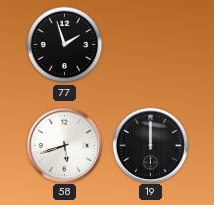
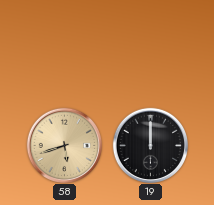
77: 1:57 -> none (65, 45)
58 dial: white -> champagne (64, 145)
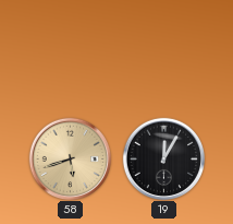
19: 12:00 -> 12:05 (163, 158)
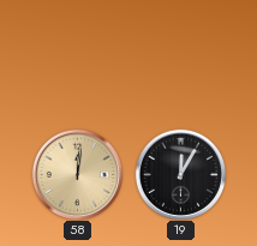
58: 5:42 -> 12:01 (77, 174)
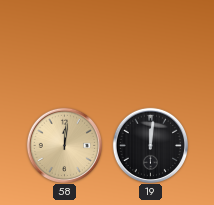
19: 12:05 -> 12:01 (150, 145)
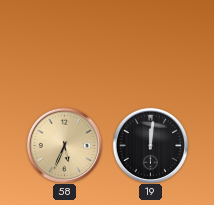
58: 12:01 -> 5:34 (64, 145)
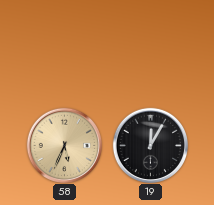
19: 12:01 -> 12:05 (150, 145)
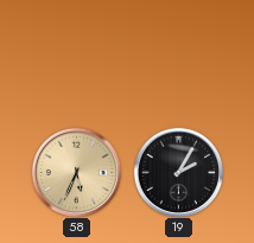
19: 12:05 -> 2:05 (178, 172)
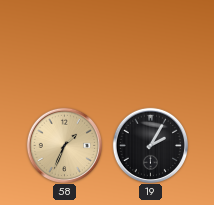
58: 5:34 -> 1:34 (64, 145)
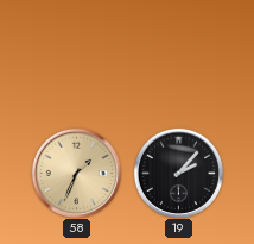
19: 2:05 -> 2:07 (178, 173)
